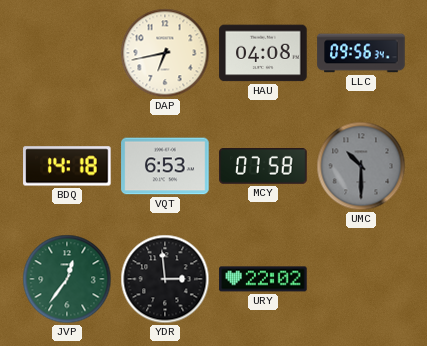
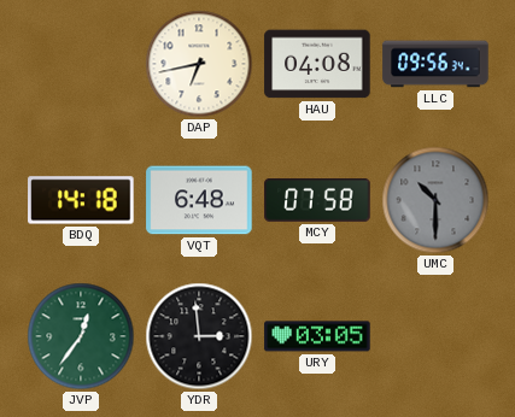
VQT: 6:53 -> 6:48 (199, 200)
URY: 22:02 -> 03:05 (317, 336)
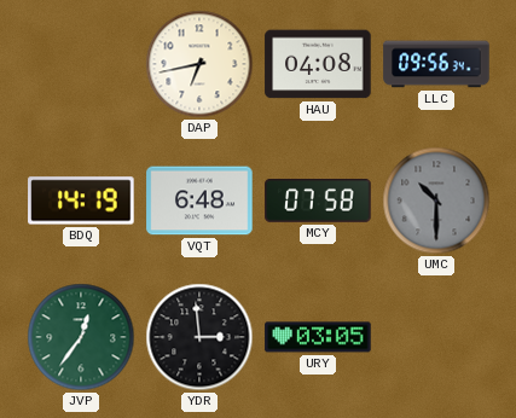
BDQ: 14:18 -> 14:19 (81, 201)
